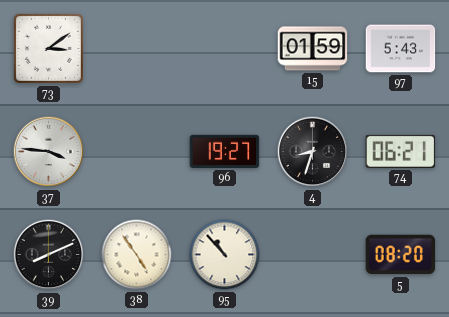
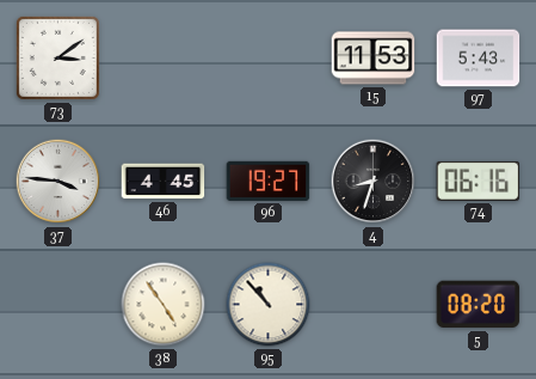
15: 01:59 -> 11:53 (374, 59)
46: none -> 4:45 (164, 182)
74: 06:21 -> 06:16 (479, 181)
39: 8:11 -> none (49, 255)
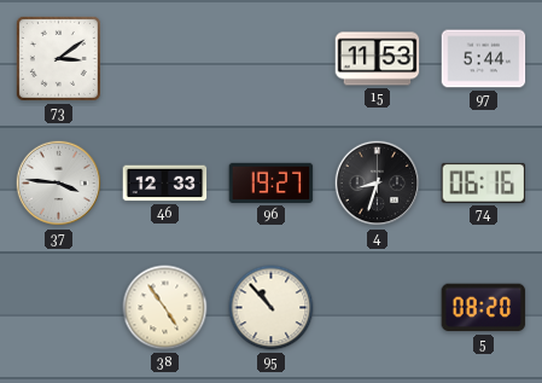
97: 5:43 -> 5:44 (484, 59)
46: 4:45 -> 12:33 (165, 184)
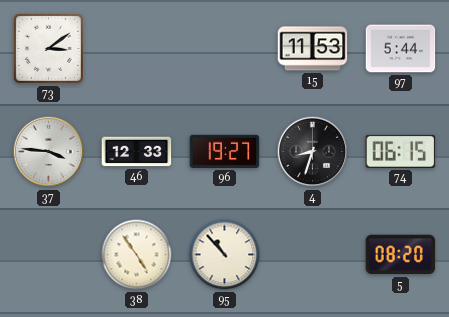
74: 06:16 -> 06:15 (401, 151)
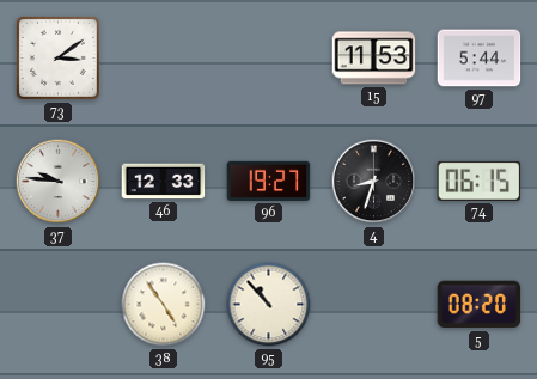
37: 3:46 -> 9:46 (59, 182)
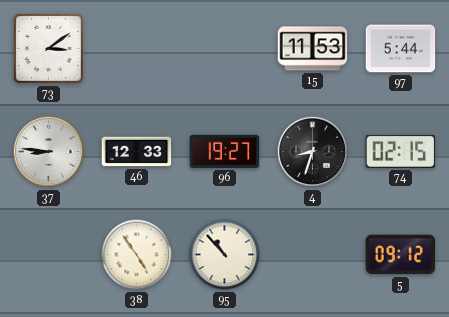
37: 9:46 -> 8:46 (49, 152)
74: 06:15 -> 02:15 (401, 151)
5: 08:20 -> 09:12 (401, 255)
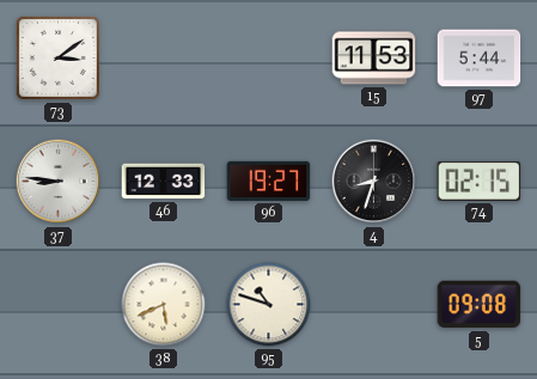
38: 4:54 -> 5:41 (164, 305)
95: 10:53 -> 10:48 (269, 305)
5: 09:12 -> 09:08 (480, 305)
